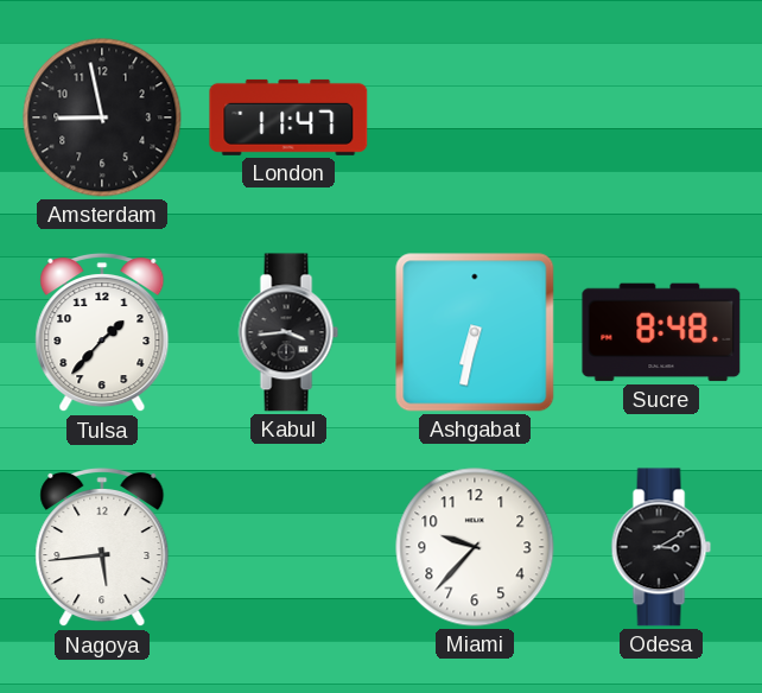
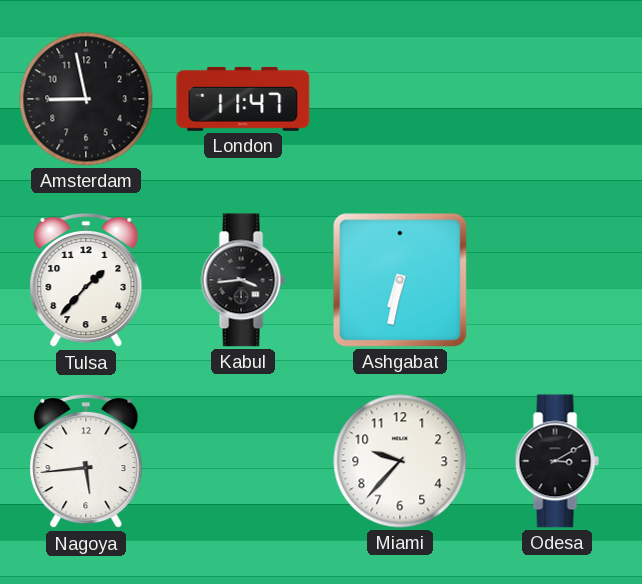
Sucre: 8:48 -> none (661, 332)
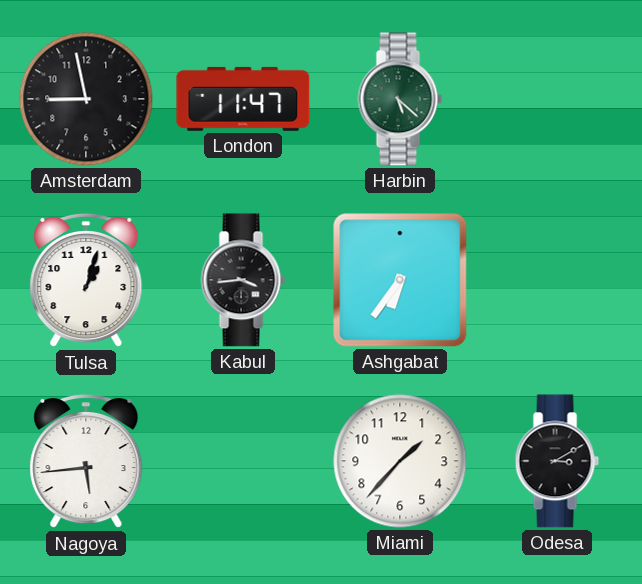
Harbin: none -> 5:22 (400, 99)
Tulsa: 1:37 -> 1:03 (86, 280)
Ashgabat: 6:32 -> 6:36 (400, 280)
Miami: 9:37 -> 1:37 (400, 461)
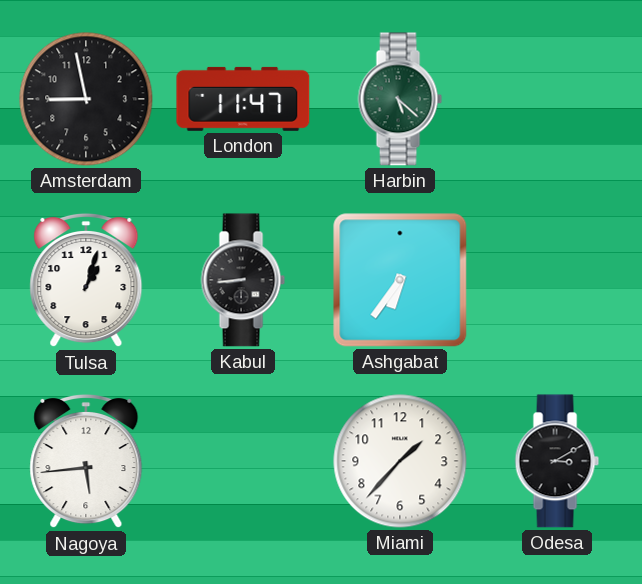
Kabul: 3:44 -> 8:44 (243, 280)
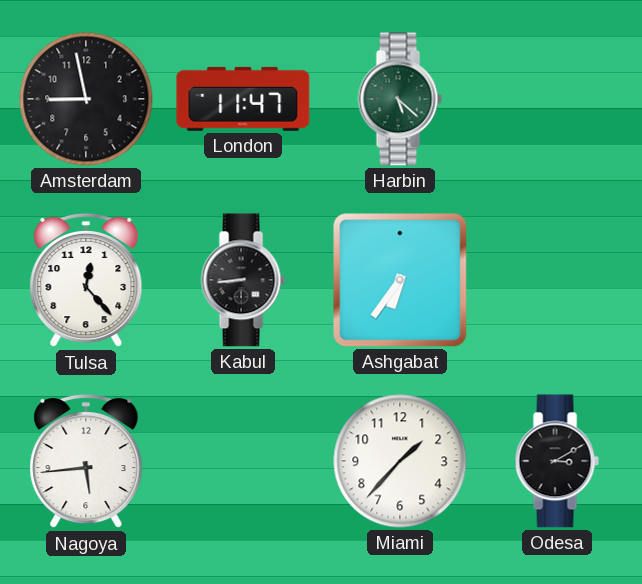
Tulsa: 1:03 -> 12:23 (86, 280)
